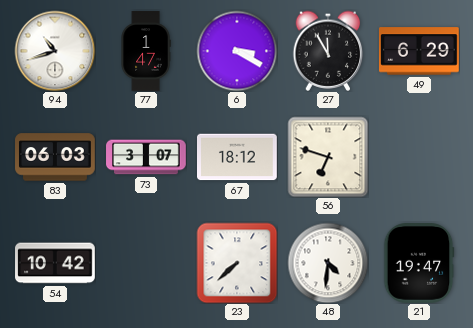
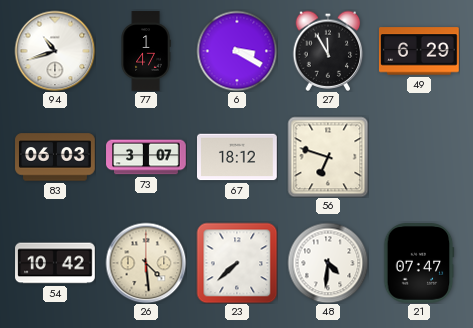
26: none -> 4:29 (146, 263)
21: 19:47 -> 07:47 (419, 264)
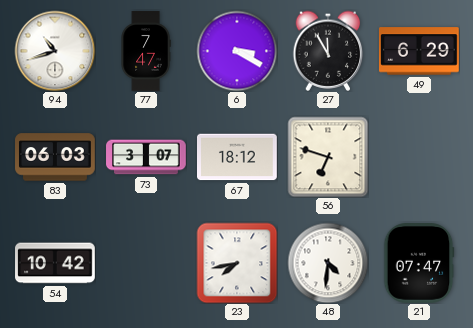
77: 1:47 -> 7:47 (146, 51)
26: 4:29 -> none (146, 263)
23: 7:38 -> 7:43 (237, 263)
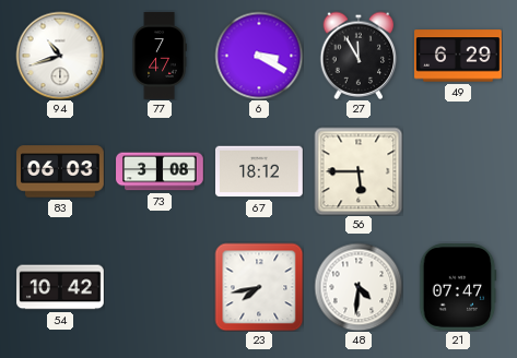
73: 3:07 -> 3:08 (160, 171)
56: 6:48 -> 5:45 (359, 171)
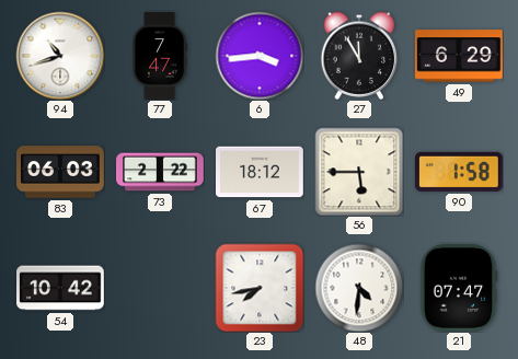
6: 3:20 -> 3:44 (260, 56)
73: 3:08 -> 2:22 (160, 172)
90: none -> 1:58 (459, 172)
